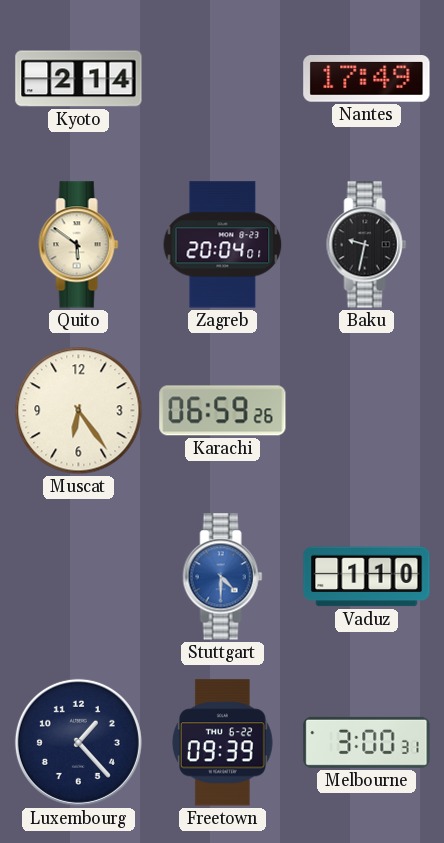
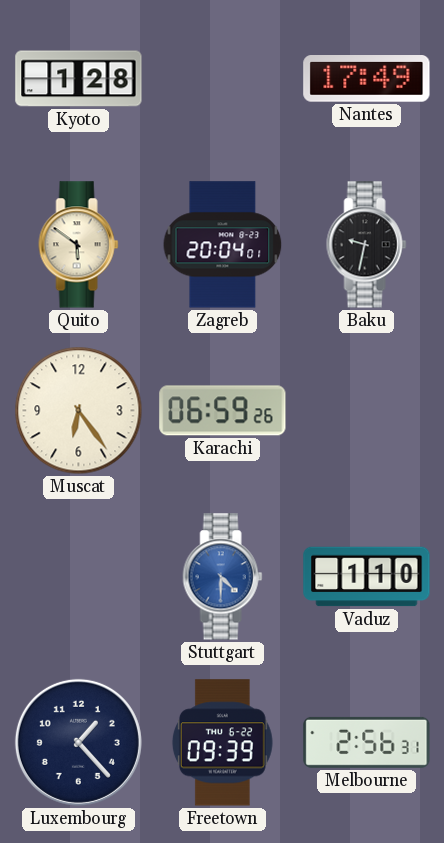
Kyoto: 2:14 -> 1:28 (79, 79)
Melbourne: 3:00 -> 2:56 (367, 742)
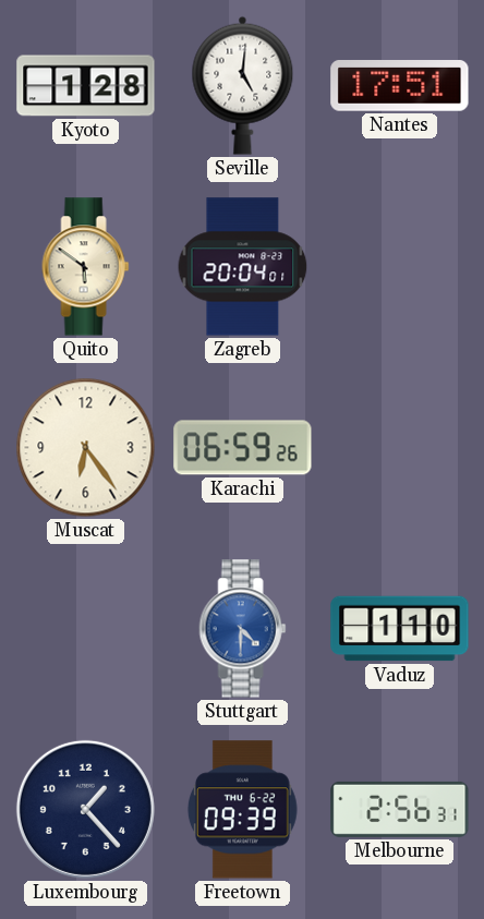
Seville: none -> 5:01 (243, 85)
Nantes: 17:49 -> 17:51 (400, 86)
Baku: 9:32 -> none (367, 245)
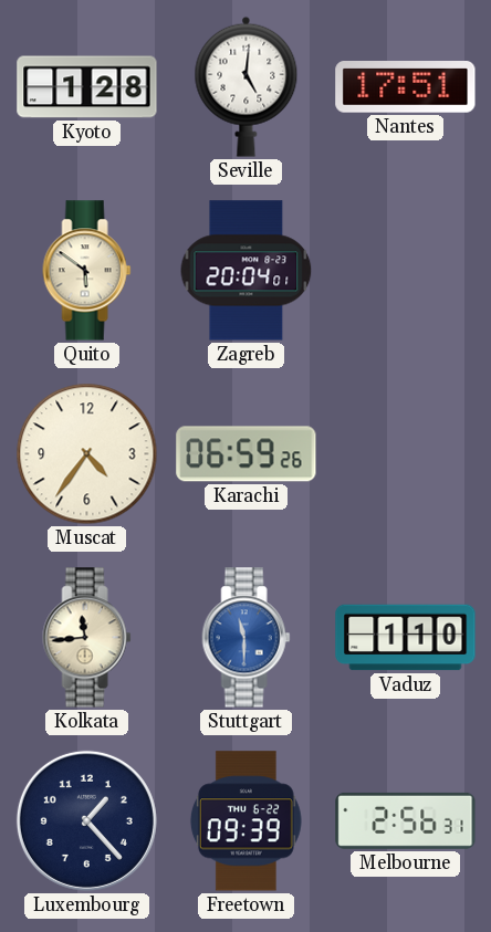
Muscat: 6:24 -> 4:36 (87, 454)
Kolkata: none -> 11:44 (87, 638)
Stuttgart: 4:30 -> 11:30 (247, 638)
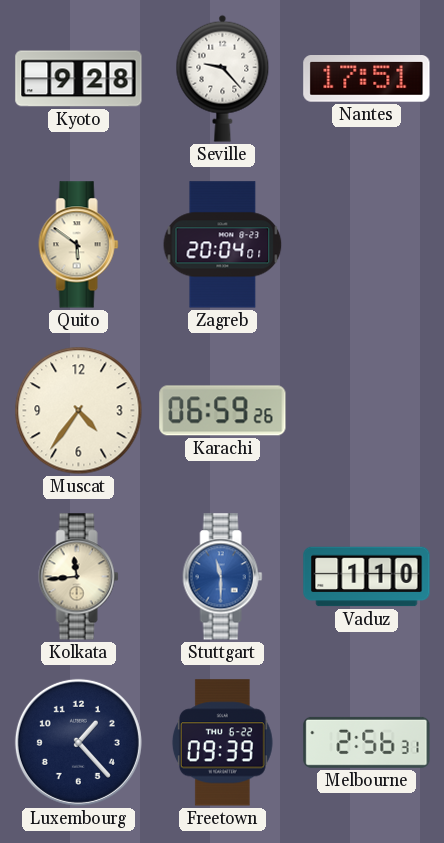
Kyoto: 1:28 -> 9:28 (79, 79)
Seville: 5:01 -> 9:23 (223, 78)
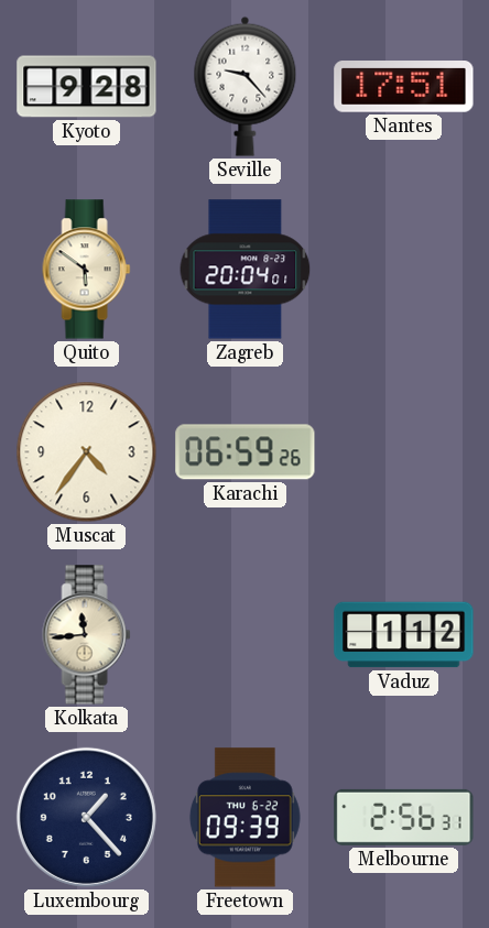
Stuttgart: 11:30 -> none (223, 577)
Vaduz: 1:10 -> 1:12 (404, 635)
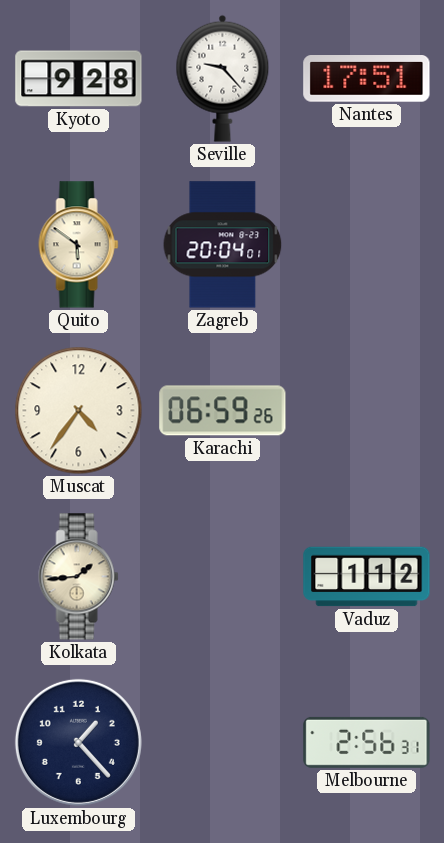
Kolkata: 11:44 -> 1:44 (79, 577)
Freetown: 09:39 -> none (244, 818)
